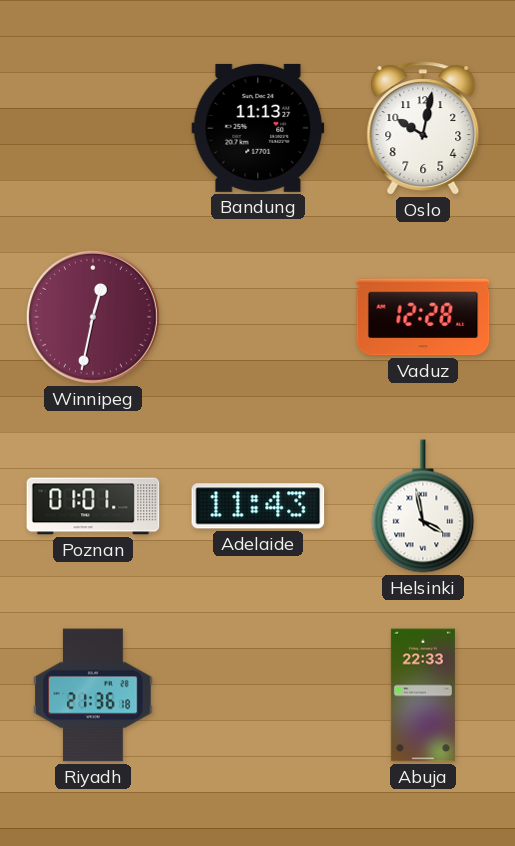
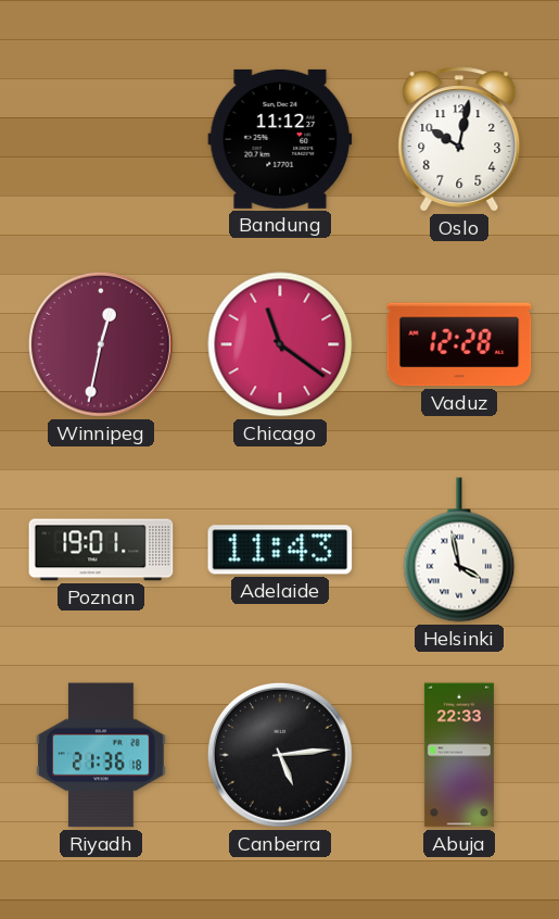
Bandung: 11:13 -> 11:12 (280, 139)
Chicago: none -> 11:21 (280, 344)
Poznan: 01:01 -> 19:01 (101, 550)
Canberra: none -> 5:14 (280, 755)
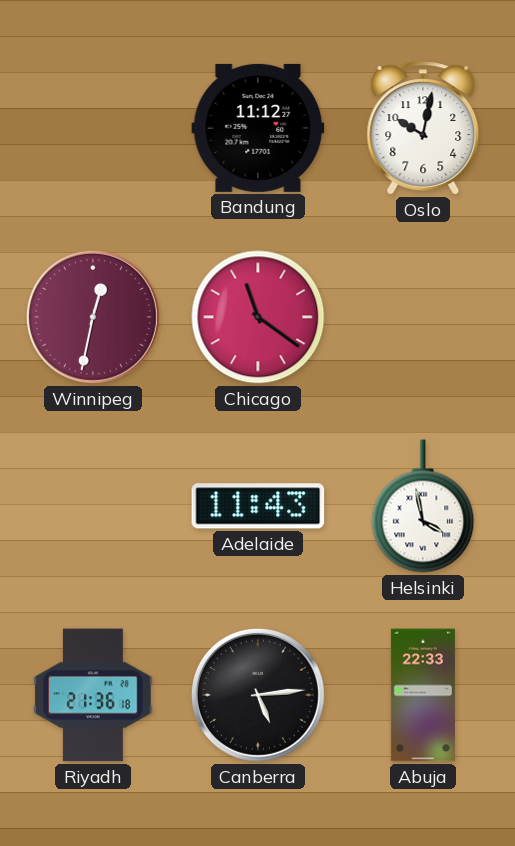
Vaduz: 12:28 -> none (459, 344)
Poznan: 19:01 -> none (101, 550)
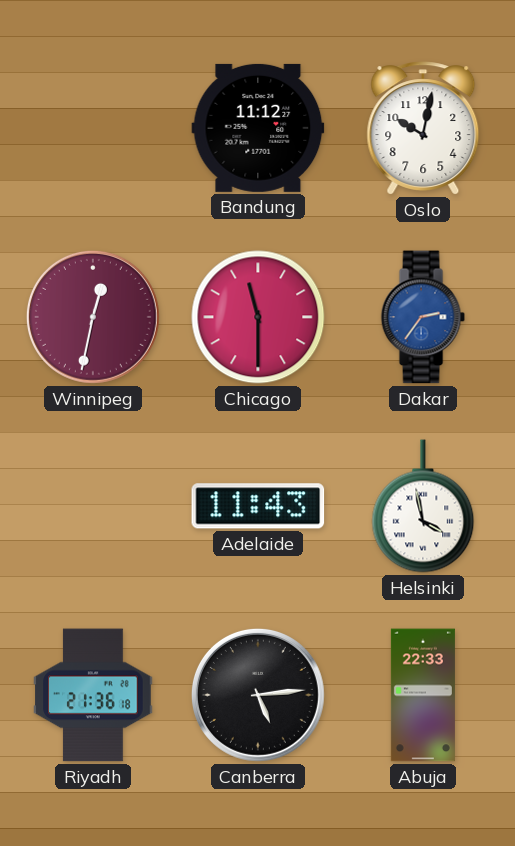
Chicago: 11:21 -> 11:30 (258, 317)
Dakar: none -> 2:36 (423, 317)
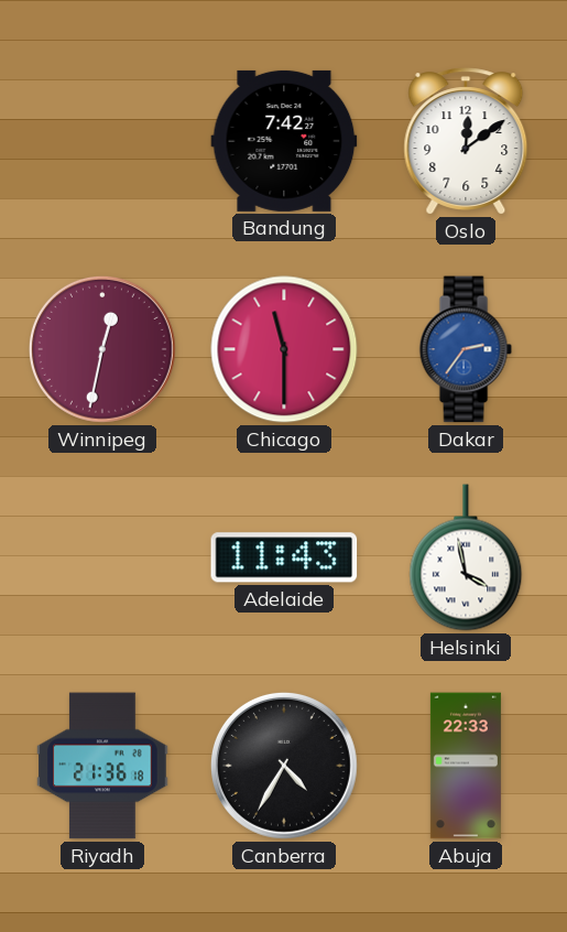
Bandung: 11:12 -> 7:42 (284, 141)
Oslo: 10:02 -> 12:09 (466, 141)
Canberra: 5:14 -> 4:35 (284, 766)
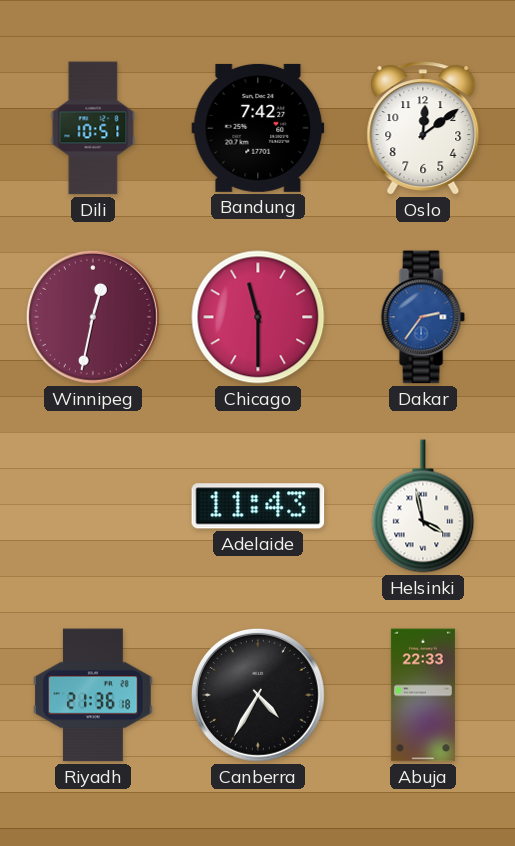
Dili: none -> 10:51 (93, 128)
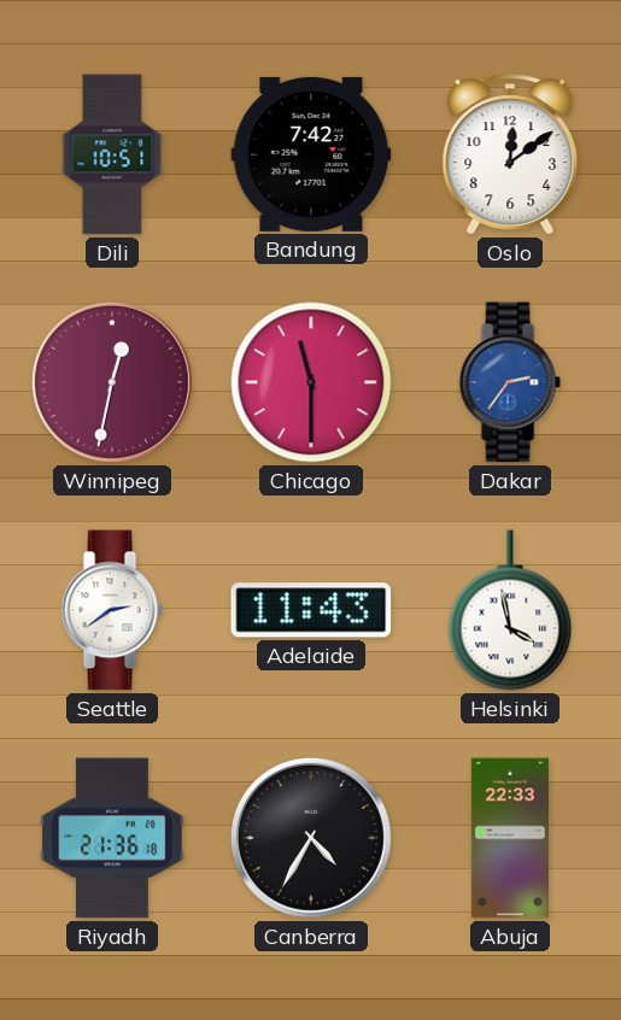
Seattle: none -> 2:39 (112, 610)
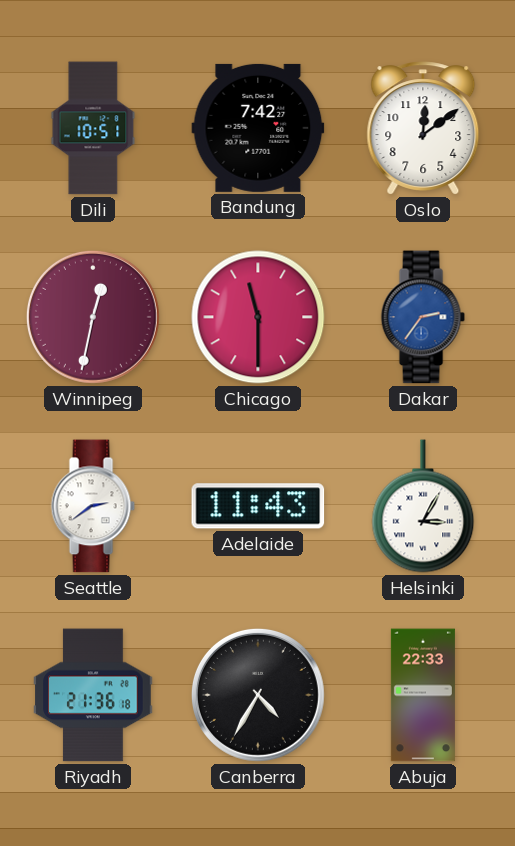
Helsinki: 3:58 -> 3:05 (423, 506)
